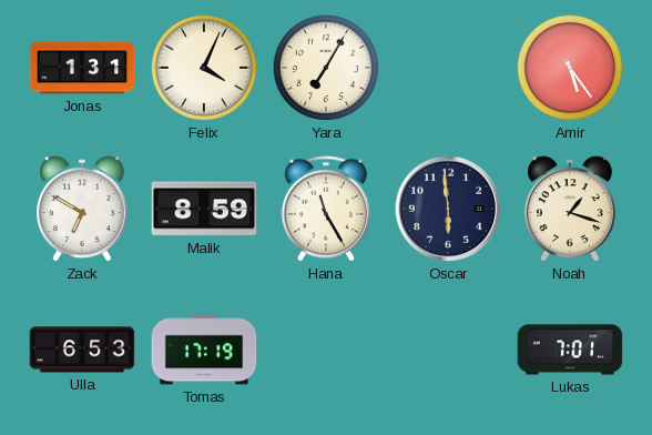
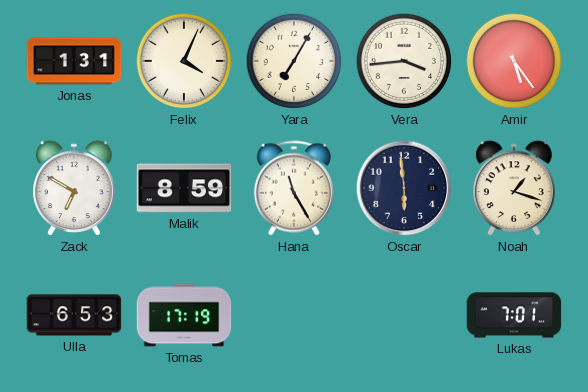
Vera: none -> 3:44 (404, 61)
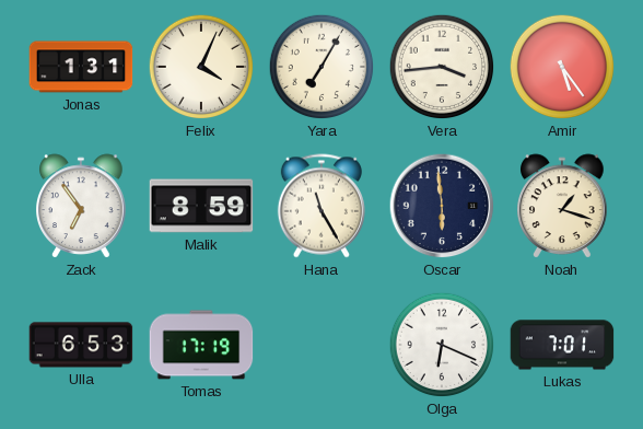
Zack: 6:50 -> 6:54 (82, 206)
Olga: none -> 6:19 (442, 345)
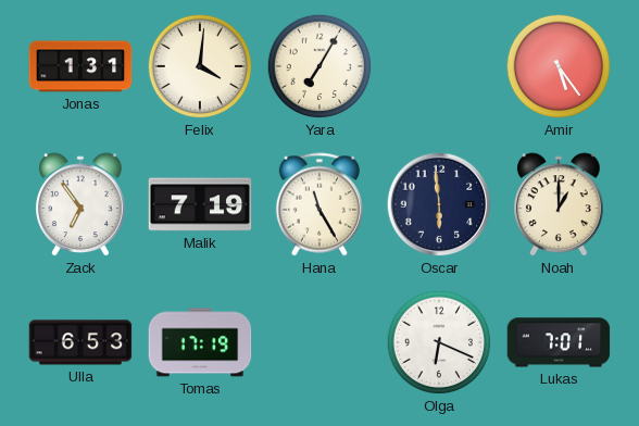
Felix: 4:04 -> 4:01 (200, 66)
Vera: 3:44 -> none (442, 67)
Malik: 8:59 -> 7:19 (200, 204)
Noah: 1:18 -> 1:00 (560, 204)
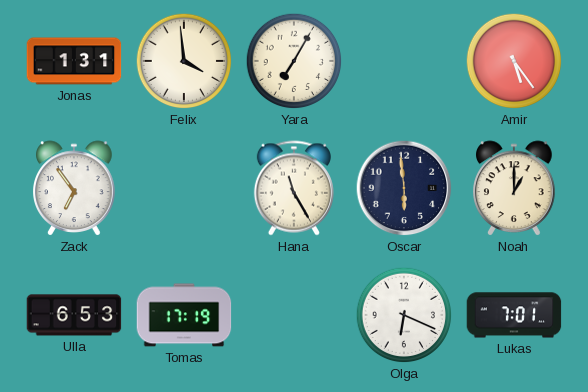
Felix: 4:01 -> 3:59 (184, 61)
Malik: 7:19 -> none (200, 204)
